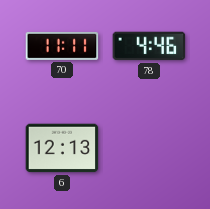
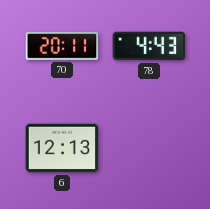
70: 11:11 -> 20:11 (62, 46)
78: 4:46 -> 4:43 (149, 46)
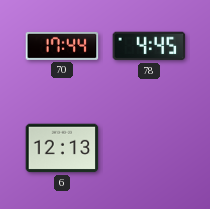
70: 20:11 -> 17:44 (62, 46)
78: 4:43 -> 4:45 (149, 46)
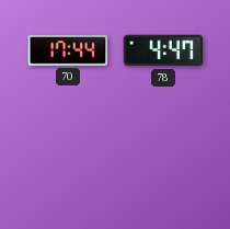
78: 4:45 -> 4:47 (163, 50)
6: 12:13 -> none (62, 148)
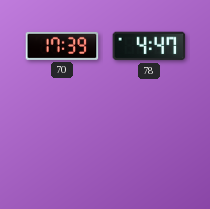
70: 17:44 -> 17:39 (62, 46)
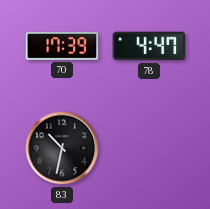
83: none -> 10:32 (62, 148)
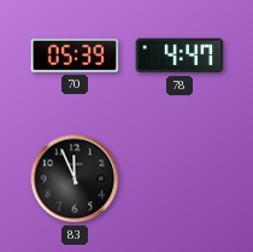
70: 17:39 -> 05:39 (75, 55)
83: 10:32 -> 11:56 (75, 178)
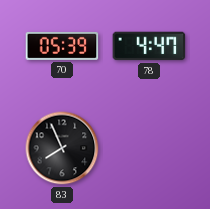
83: 11:56 -> 7:56 (62, 148)
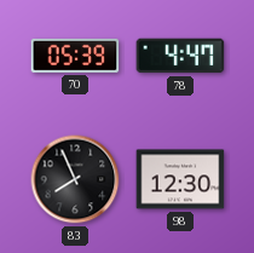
98: none -> 12:30 (180, 179)
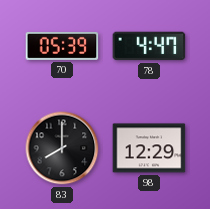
83: 7:56 -> 8:00 (62, 148)
98: 12:30 -> 12:29 (149, 148)
